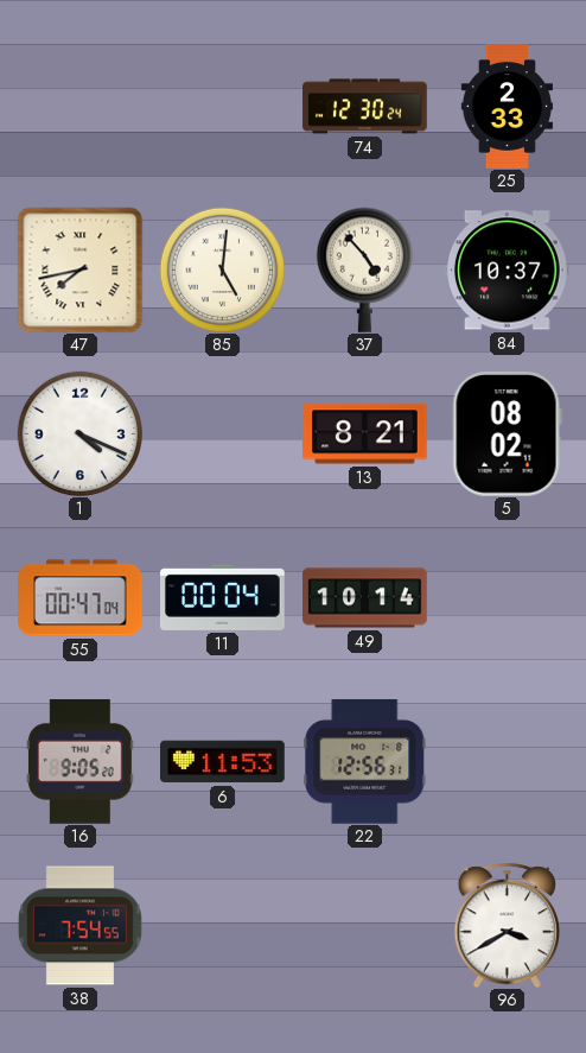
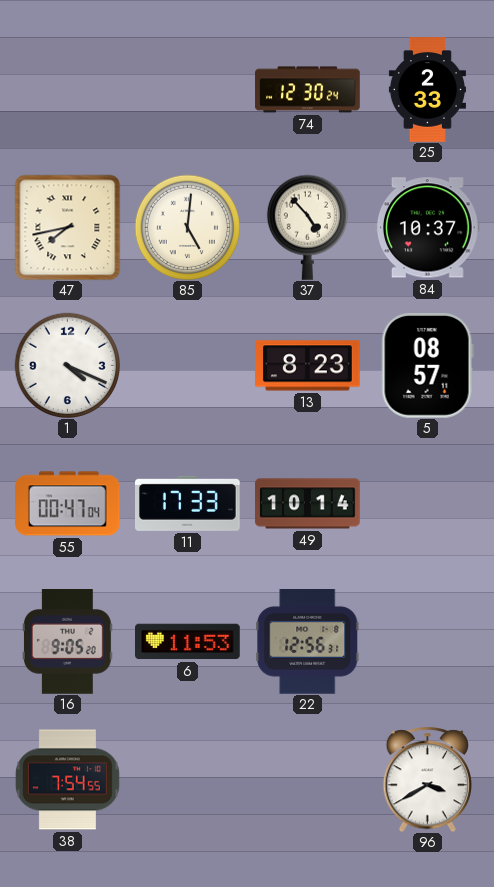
13: 8:21 -> 8:23 (308, 366)
5: 08:02 -> 08:57 (427, 365)
11: 00:04 -> 17:33 (188, 503)
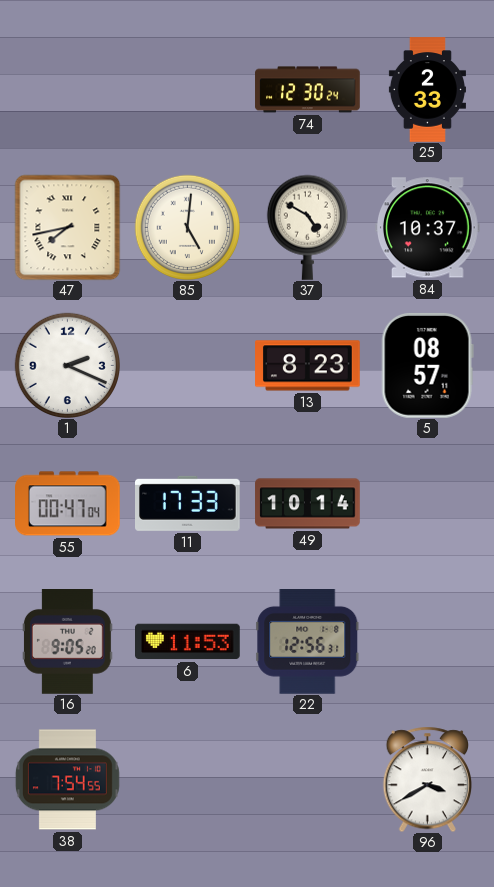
37: 4:53 -> 4:50 (307, 227)
1: 4:19 -> 2:19 (67, 365)
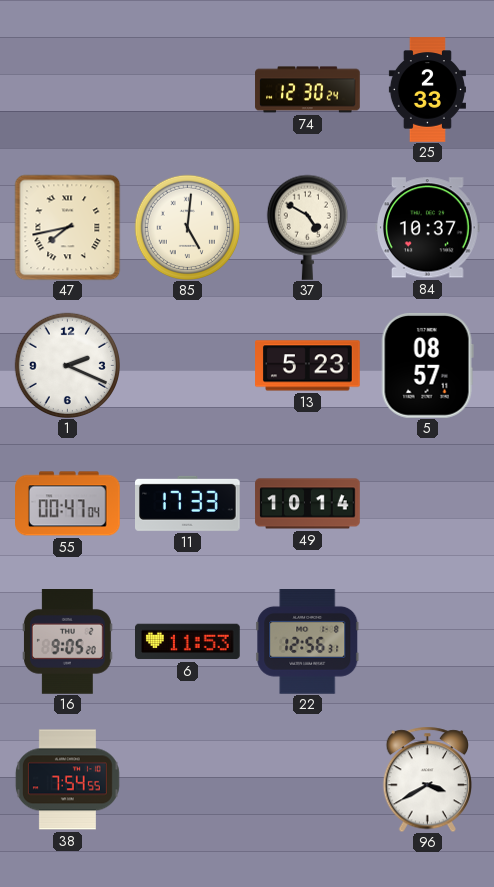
13: 8:23 -> 5:23 (308, 366)
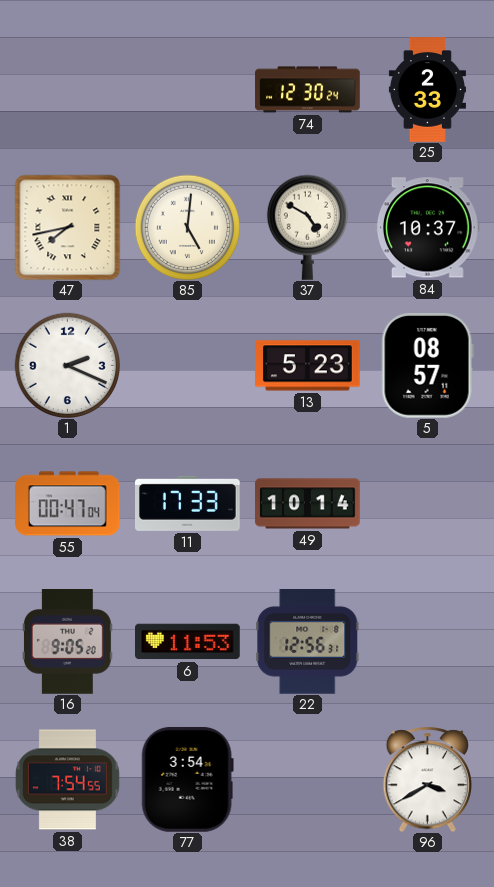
77: none -> 3:54 (187, 779)
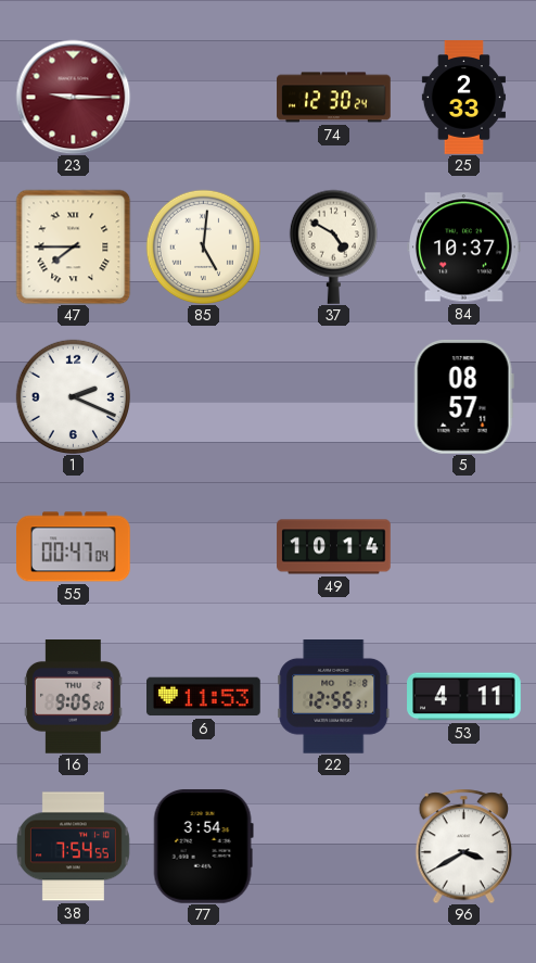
23: none -> 9:15 (73, 97)
47: 7:43 -> 7:45 (73, 246)
13: 5:23 -> none (308, 366)
11: 17:33 -> none (188, 503)
53: none -> 4:11 (464, 697)
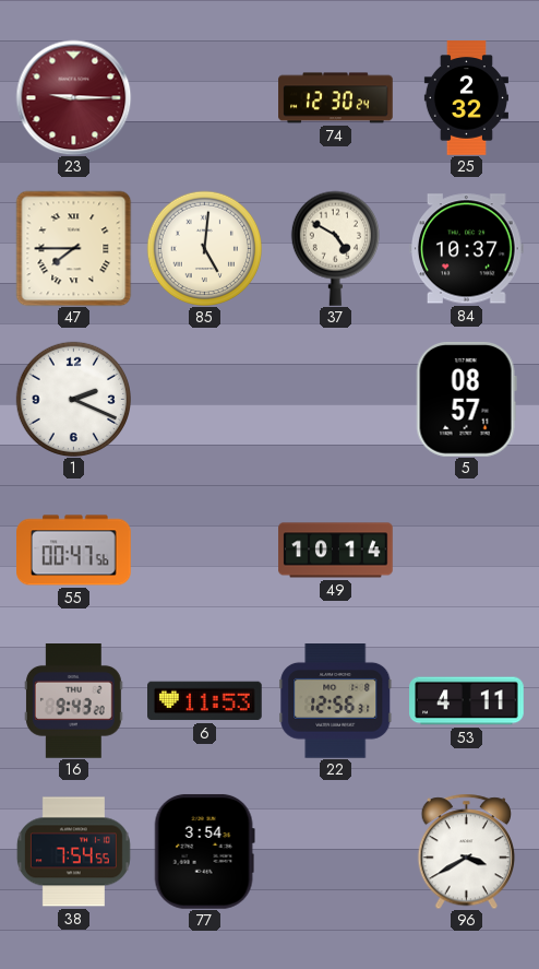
25: 2:33 -> 2:32 (466, 98)
55: 00:47:04 -> 00:47:56 (74, 551)
16: 9:05 -> 9:43 (73, 701)
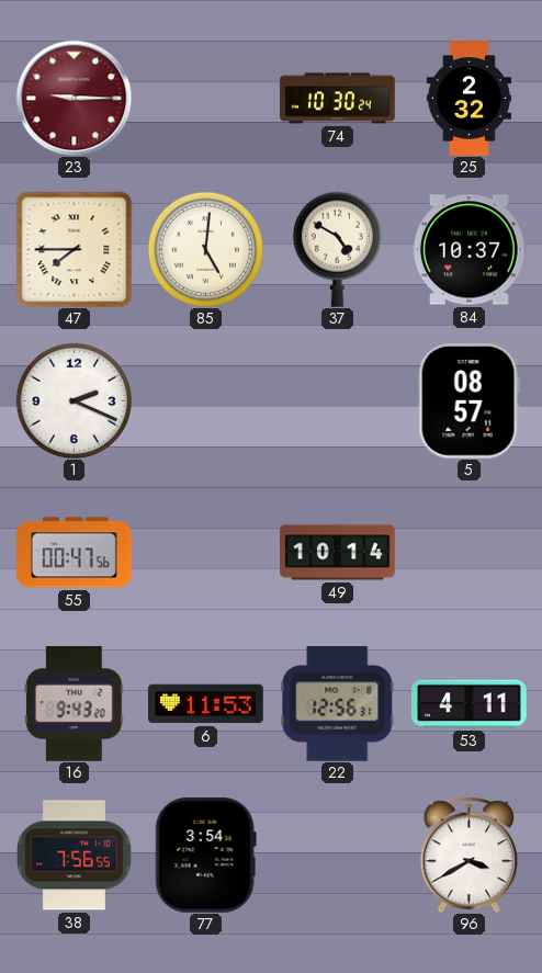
74: 12:30 -> 10:30 (338, 99)
38: 7:54 -> 7:56 (74, 856)
